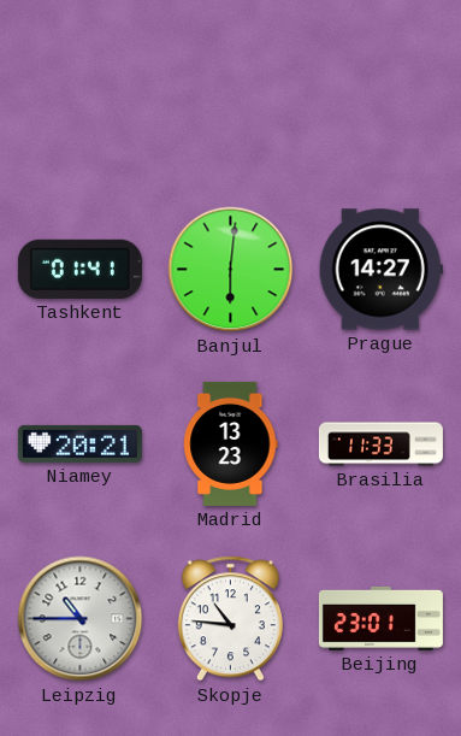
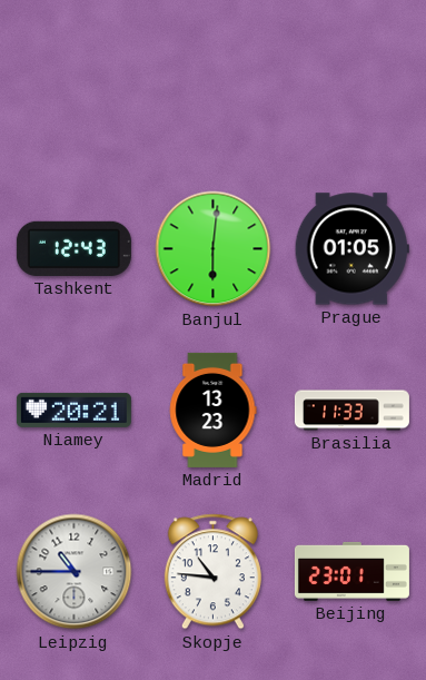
Tashkent: 01:41 -> 12:43 (73, 248)
Prague: 14:27 -> 01:05 (351, 249)
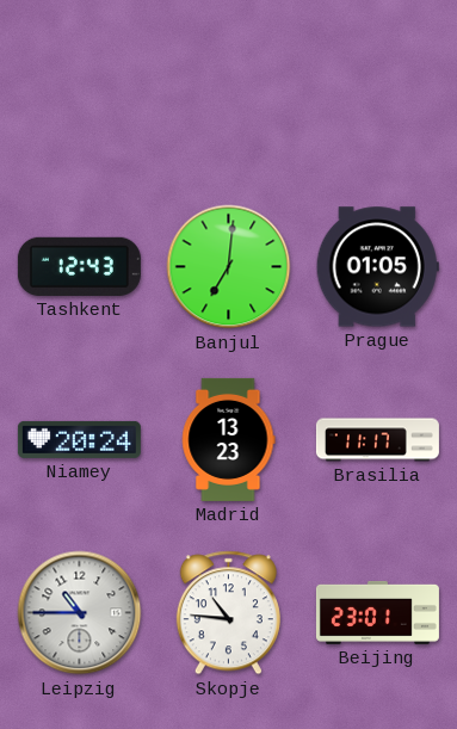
Banjul: 6:01 -> 7:01 (229, 267)
Niamey: 20:21 -> 20:24 (79, 439)
Brasilia: 11:33 -> 11:17 (377, 440)
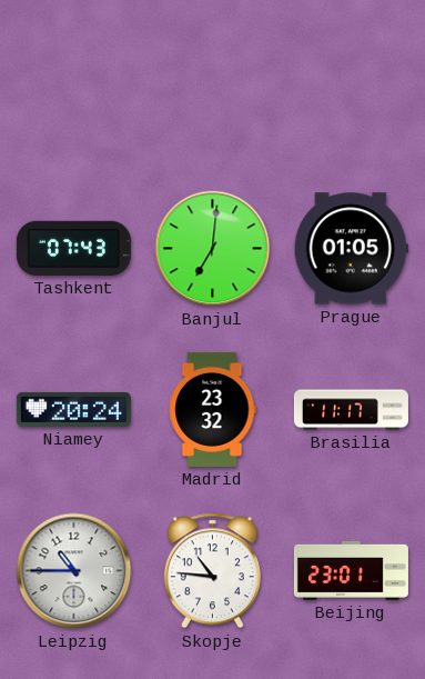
Tashkent: 12:43 -> 07:43 (73, 248)
Madrid: 13:23 -> 23:32 (212, 409)
